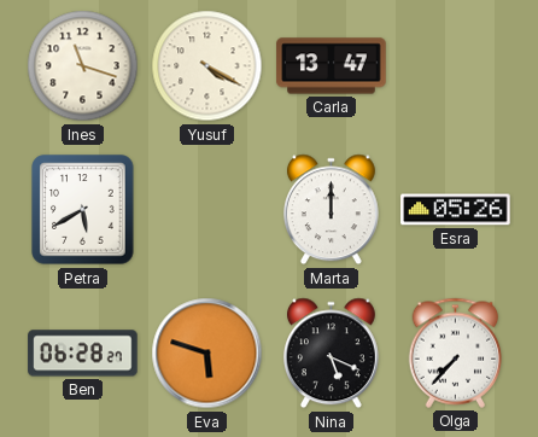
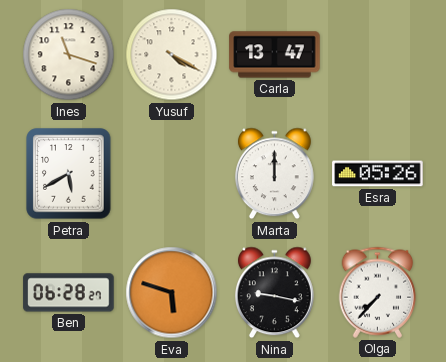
Nina: 5:19 -> 9:17 (274, 293)
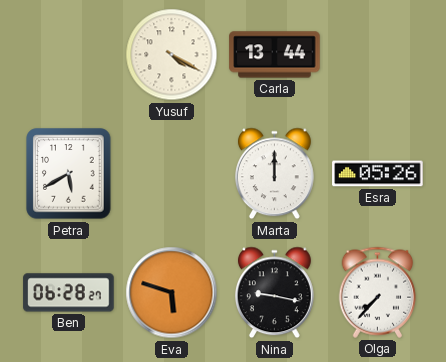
Ines: 11:18 -> none (69, 55)
Carla: 13:47 -> 13:44 (275, 55)
